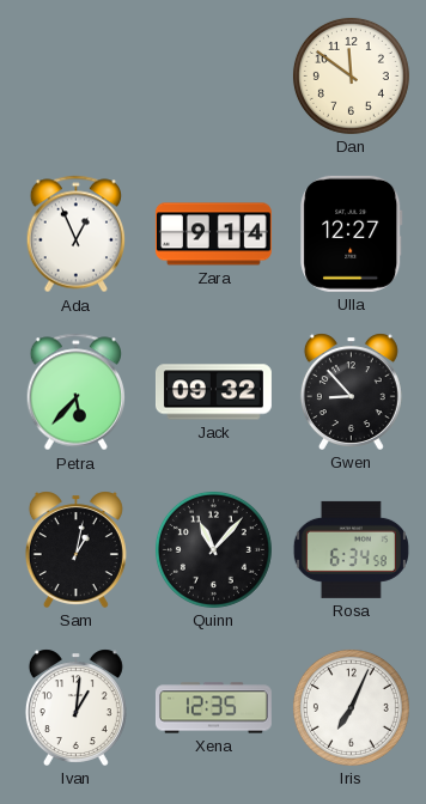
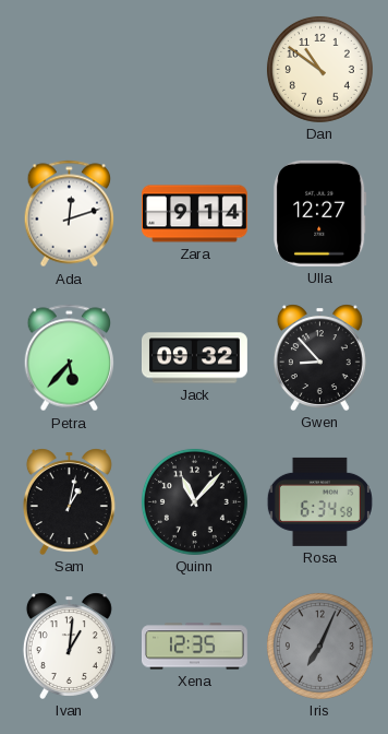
Dan: 11:51 -> 10:51 (319, 69)
Ada: 12:56 -> 12:12 (70, 214)
Iris dial: white -> grey (319, 646)
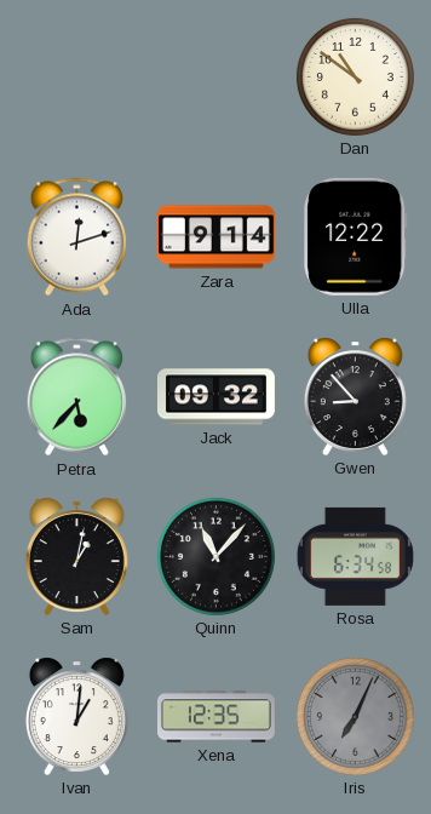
Ulla: 12:27 -> 12:22 (356, 236)
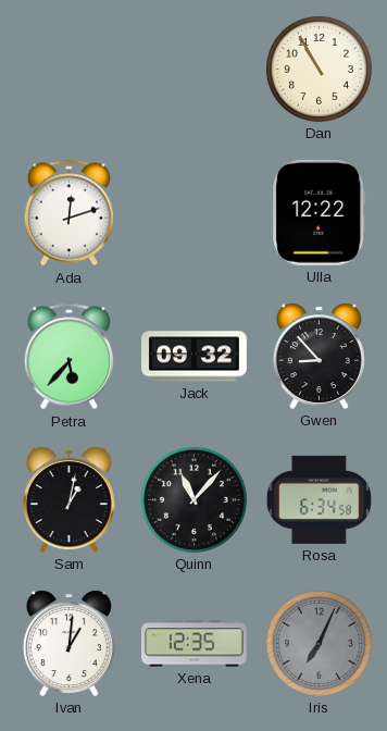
Dan: 10:51 -> 10:55 (319, 69)
Zara: 9:14 -> none (215, 237)
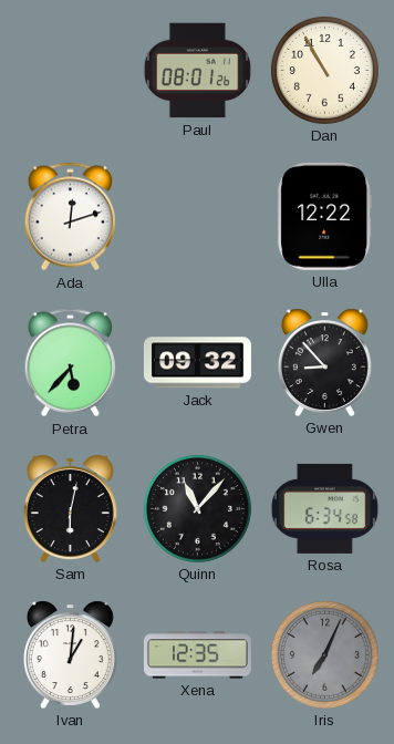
Paul: none -> 08:01 (197, 71)
Sam: 1:02 -> 6:02 (70, 508)
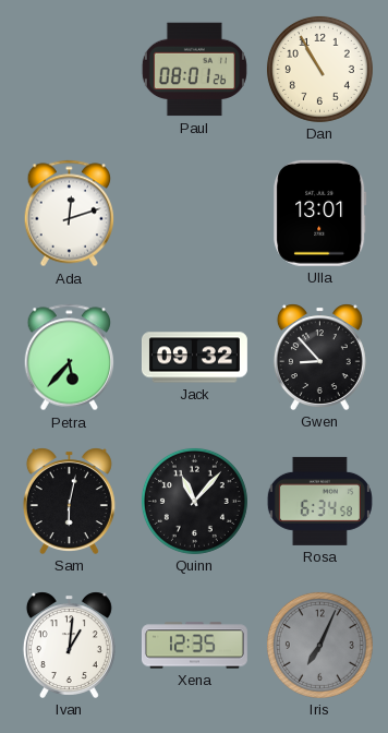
Ulla: 12:22 -> 13:01 (320, 213)
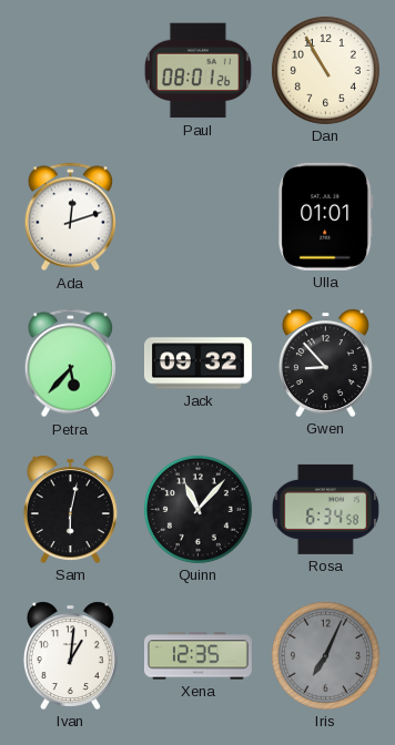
Ulla: 13:01 -> 01:01 (326, 216)
